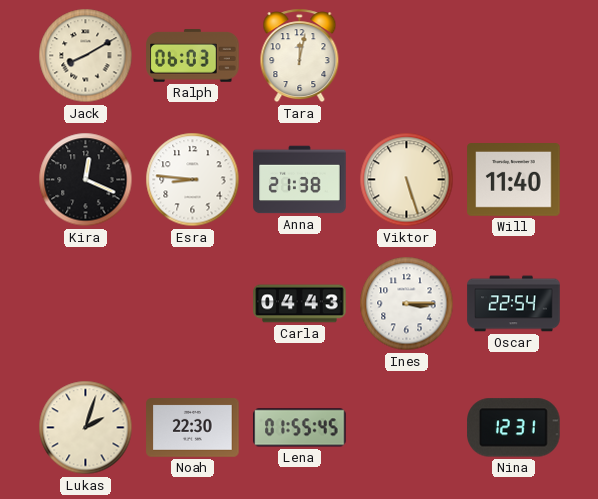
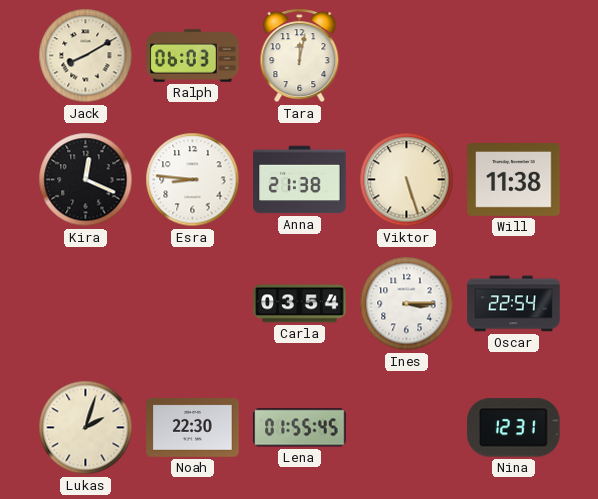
Will: 11:40 -> 11:38 (514, 180)
Carla: 04:43 -> 03:54 (300, 304)
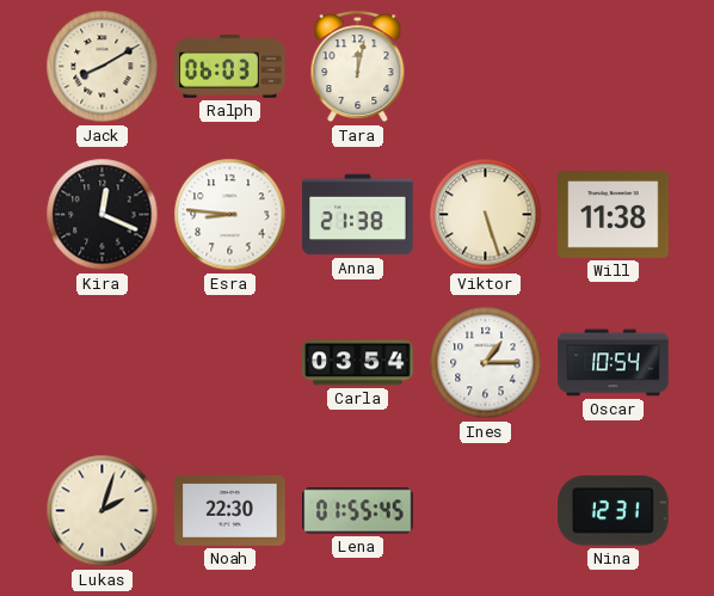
Ines: 3:15 -> 1:15 (486, 363)
Oscar: 22:54 -> 10:54 (614, 363)
